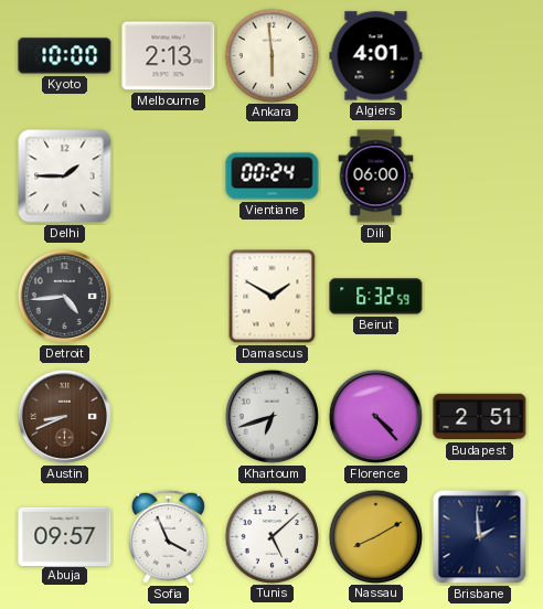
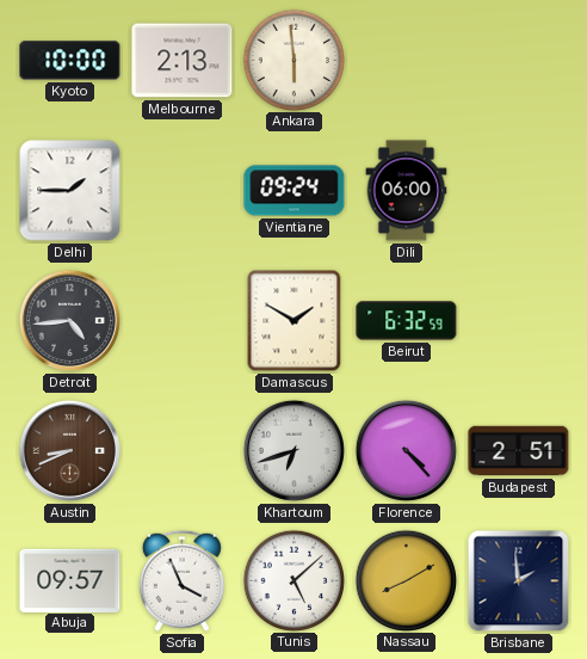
Algiers: 4:01 -> none (376, 56)
Vientiane: 00:24 -> 09:24 (295, 191)
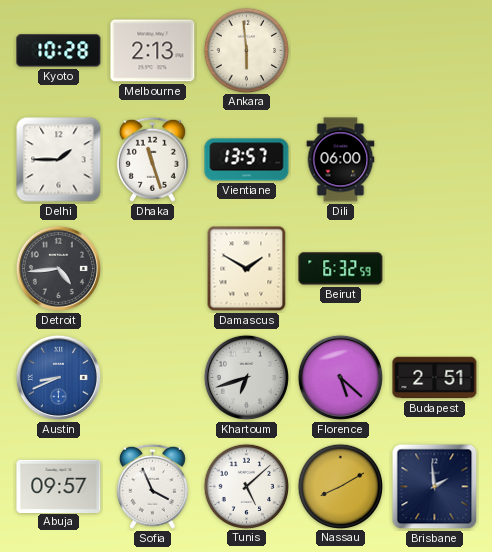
Kyoto: 10:00 -> 10:28 (59, 51)
Dhaka: none -> 11:27 (152, 159)
Vientiane: 09:24 -> 13:57 (247, 160)
Austin dial: brown -> blue (58, 377)
Florence: 4:23 -> 5:22 (340, 377)
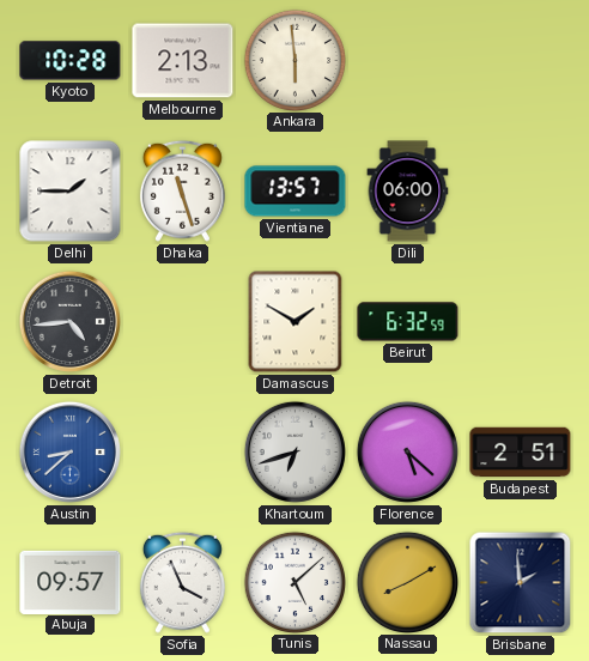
Austin: 8:41 -> 8:38 (69, 451)
